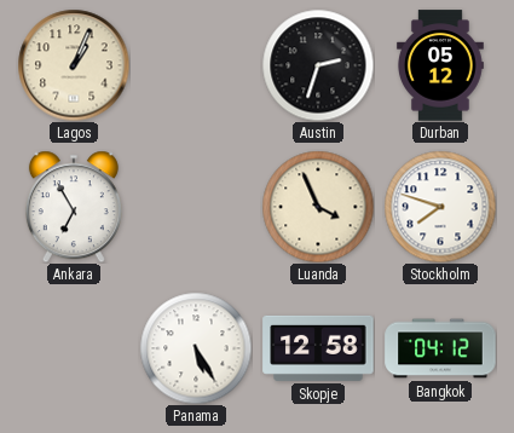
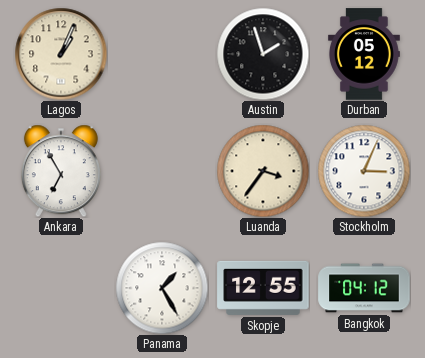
Austin: 2:33 -> 1:57 (263, 54)
Luanda: 3:56 -> 3:36 (263, 171)
Stockholm: 7:48 -> 3:04 (364, 171)
Panama: 5:25 -> 1:25 (162, 288)
Skopje: 12:58 -> 12:55 (263, 288)
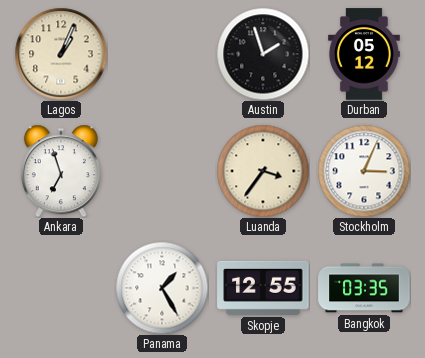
Ankara: 6:55 -> 6:57 (61, 171)
Bangkok: 04:12 -> 03:35 (364, 288)
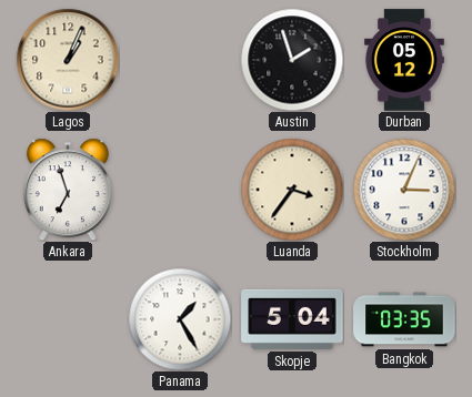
Skopje: 12:55 -> 5:04 (292, 319)
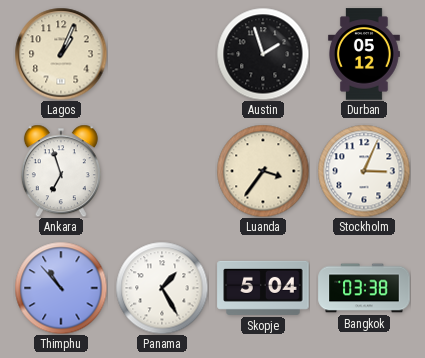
Thimphu: none -> 10:53 (61, 288)
Bangkok: 03:35 -> 03:38 (364, 288)
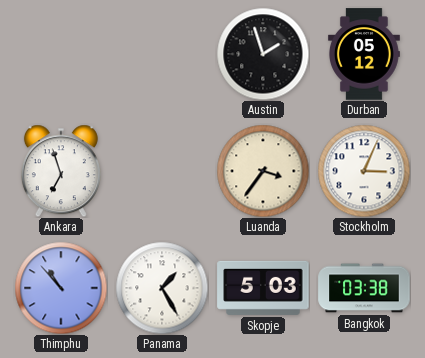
Lagos: 1:04 -> none (61, 54)
Skopje: 5:04 -> 5:03 (263, 288)
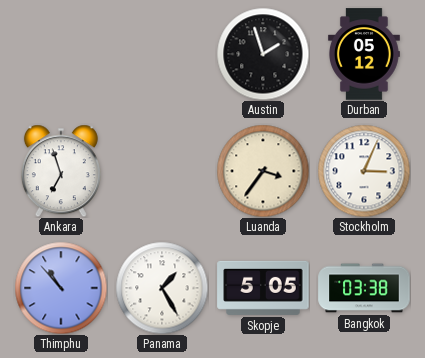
Skopje: 5:03 -> 5:05 (263, 288)
